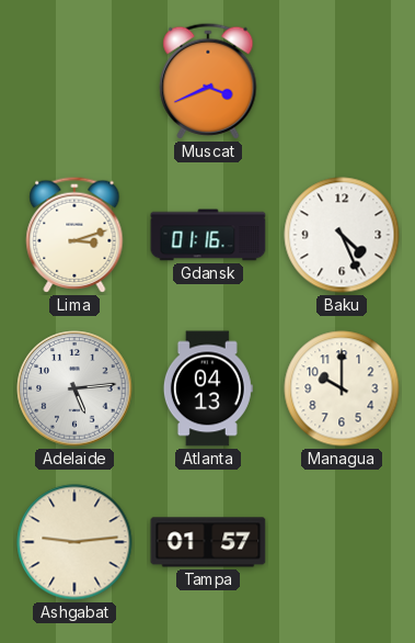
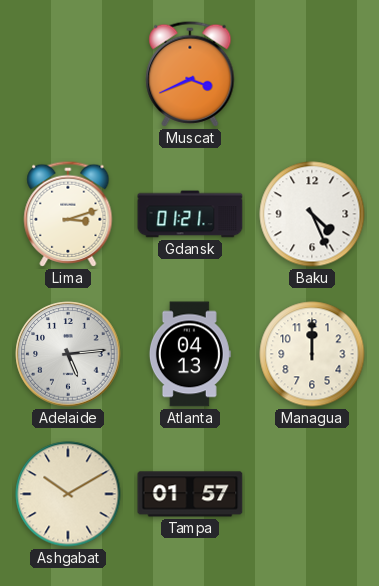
Gdansk: 01:16 -> 01:21 (190, 214)
Managua: 10:00 -> 12:00 (312, 354)
Ashgabat: 9:14 -> 10:10 (68, 494)
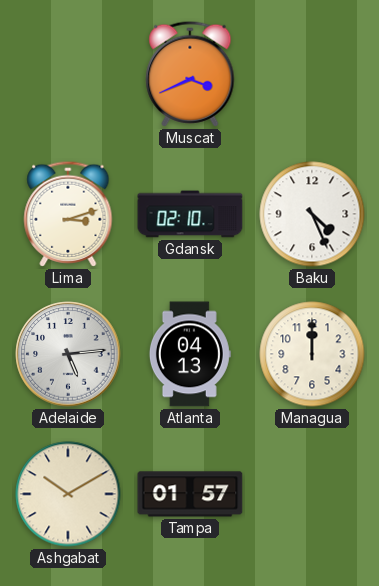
Gdansk: 01:21 -> 02:10 (190, 214)
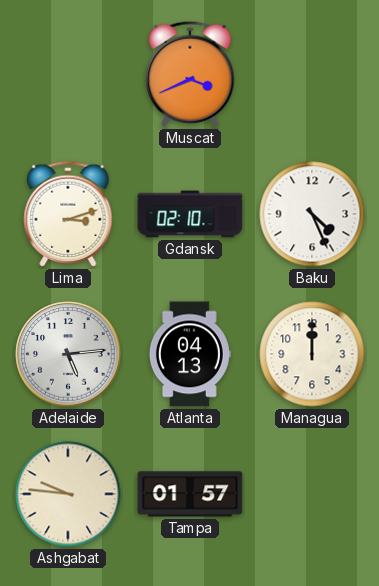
Ashgabat: 10:10 -> 9:46 (68, 494)
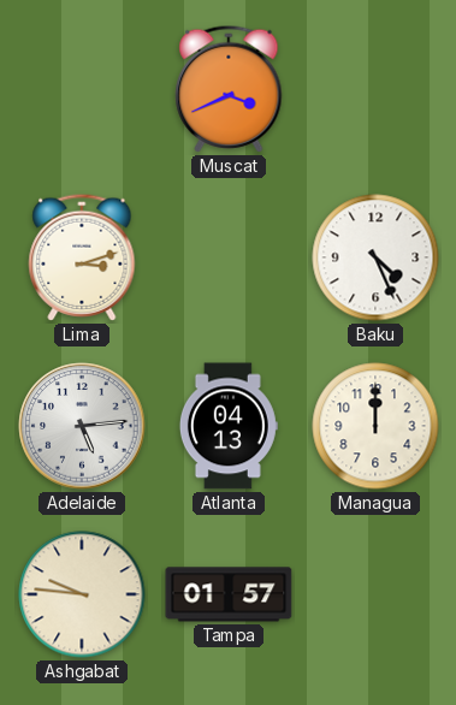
Gdansk: 02:10 -> none (190, 214)
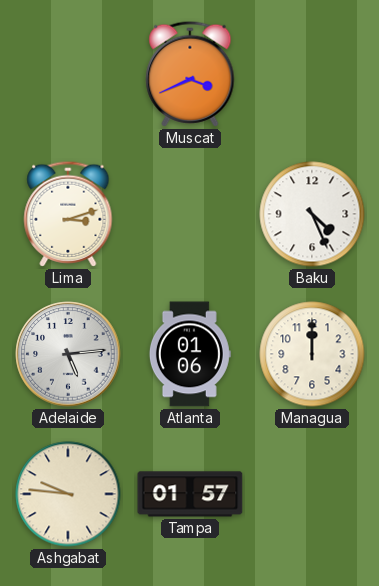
Atlanta: 04:13 -> 01:06 (190, 354)
